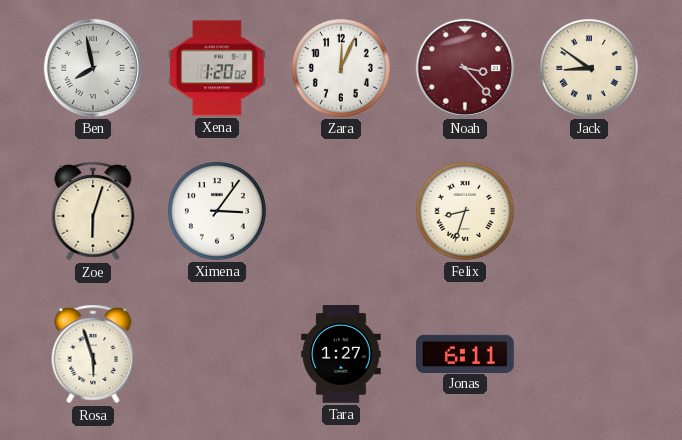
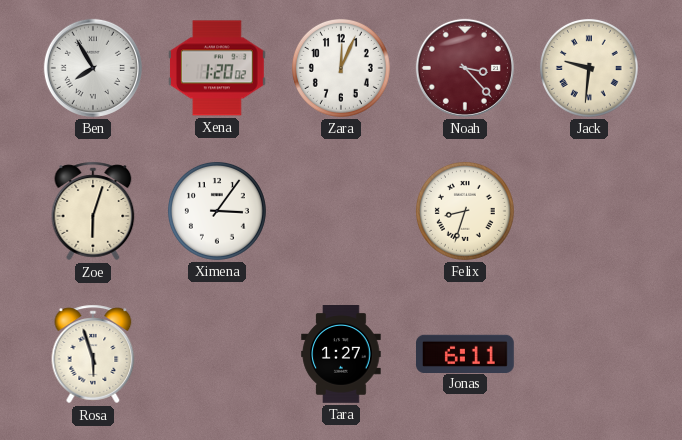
Ben: 7:58 -> 7:55 (93, 68)
Jack: 8:51 -> 9:31 (589, 68)
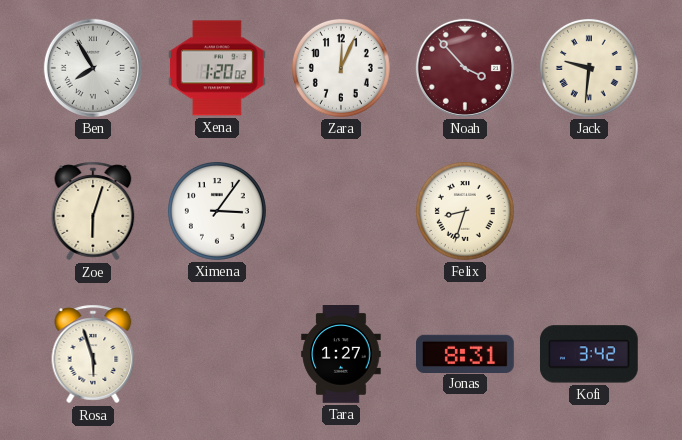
Noah: 3:23 -> 3:53 (465, 68)
Jonas: 6:11 -> 8:31 (466, 353)
Kofi: none -> 3:42 (589, 354)
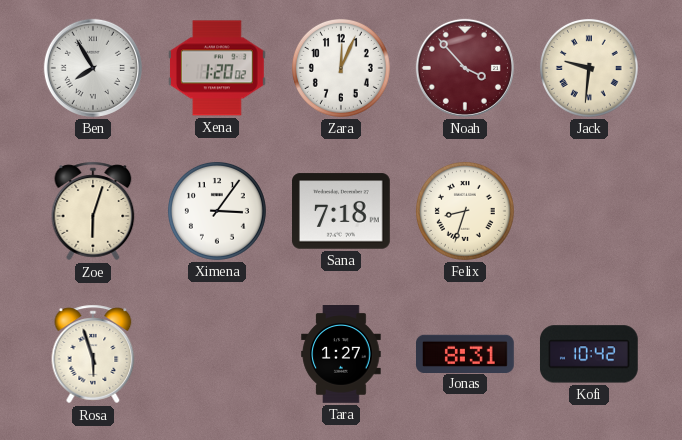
Sana: none -> 7:18 (342, 211)
Kofi: 3:42 -> 10:42 (589, 354)
